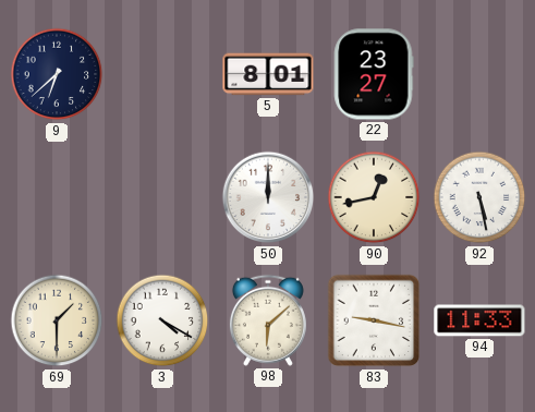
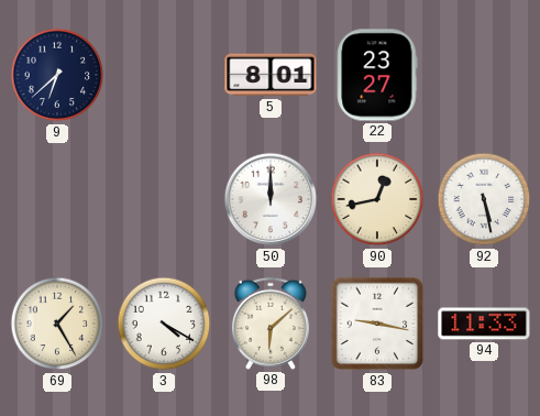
69: 1:30 -> 1:25 (57, 324)
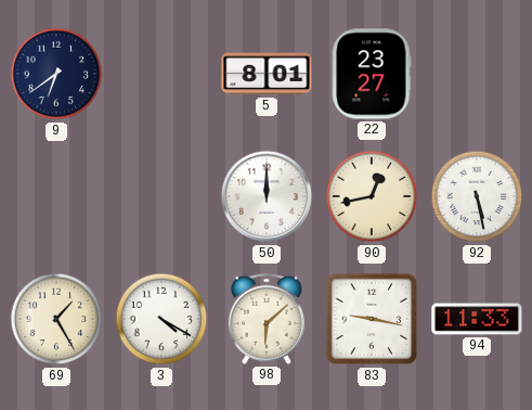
9: 6:38 -> 6:39 (56, 74)
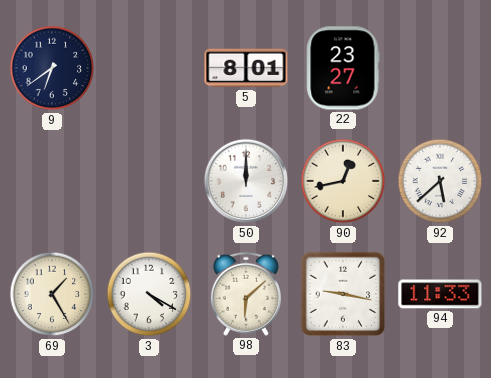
92: 5:28 -> 5:38 (440, 181)
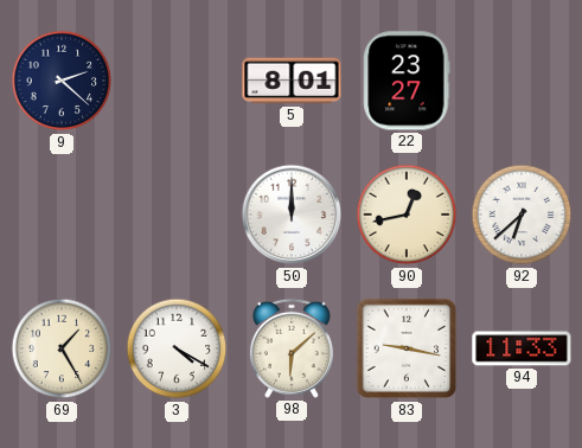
9: 6:39 -> 2:22 (62, 81)
92: 5:38 -> 6:38 (522, 215)
